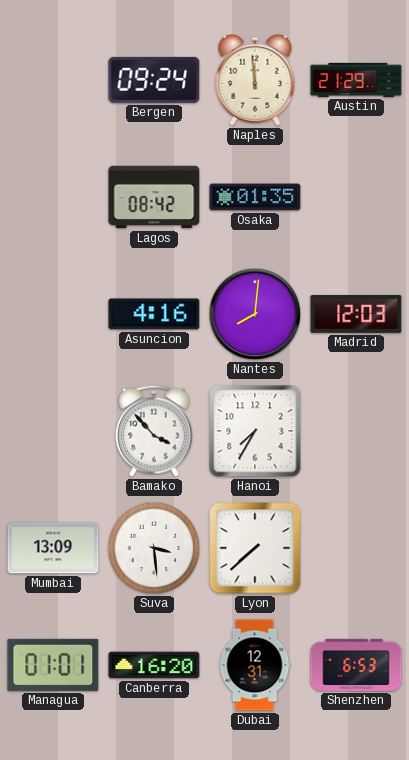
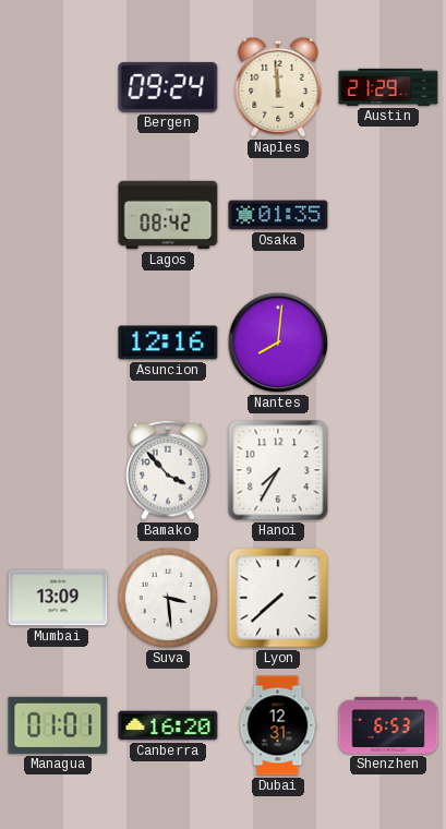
Asuncion: 4:16 -> 12:16 (168, 343)
Madrid: 12:03 -> none (356, 314)
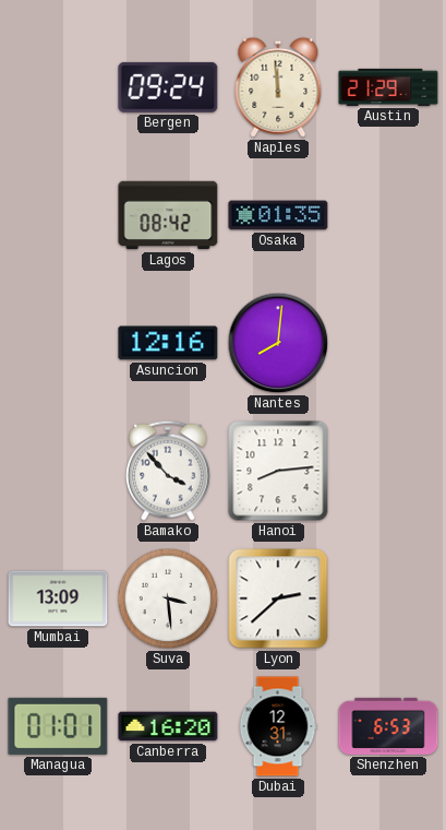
Hanoi: 7:35 -> 8:14 (278, 471)
Lyon: 7:38 -> 2:38 (278, 598)
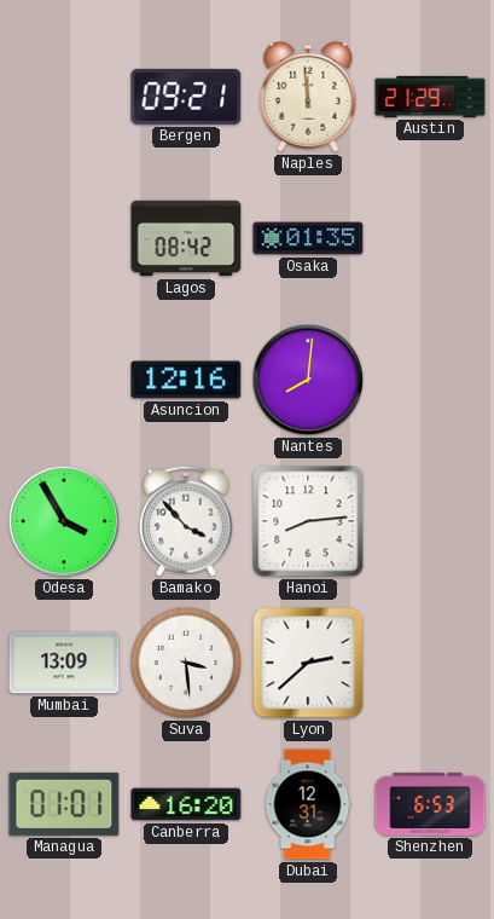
Bergen: 09:24 -> 09:21 (186, 97)
Odesa: none -> 3:55 (64, 521)
